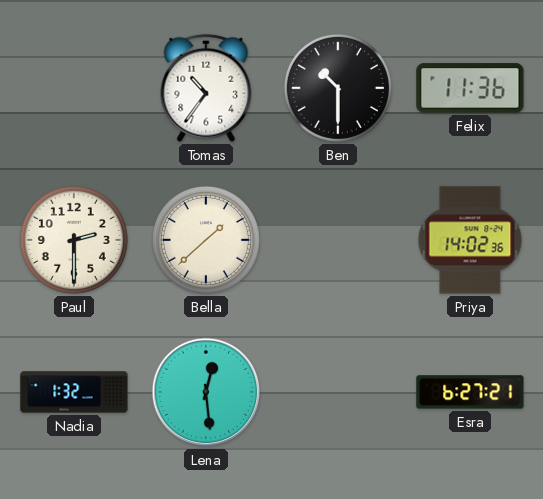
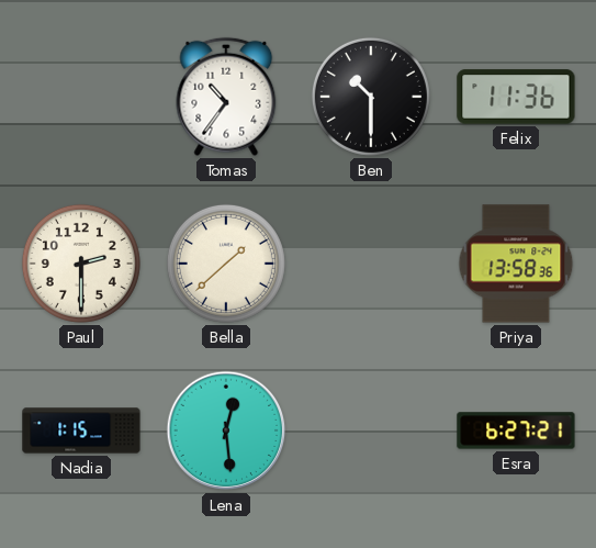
Priya: 14:02 -> 13:58 (516, 264)
Nadia: 1:32 -> 1:15 (81, 430)
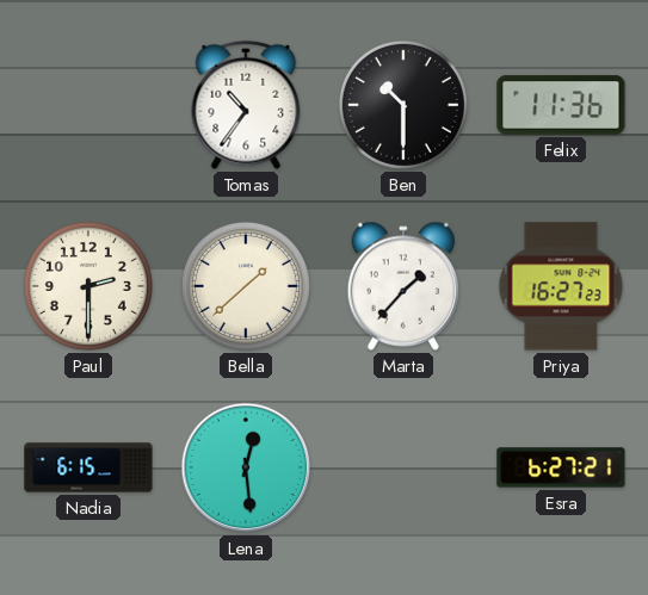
Marta: none -> 1:37 (403, 286)
Priya: 13:58 -> 16:27 (561, 286)
Nadia: 1:15 -> 6:15 (88, 467)
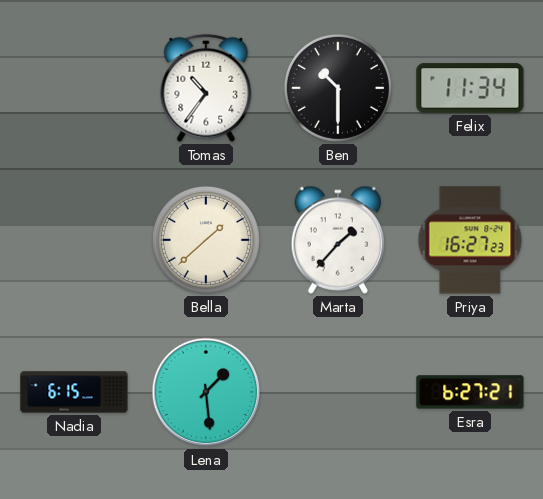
Felix: 11:36 -> 11:34 (470, 88)
Paul: 2:30 -> none (88, 286)
Lena: 12:29 -> 1:29 (206, 392)
